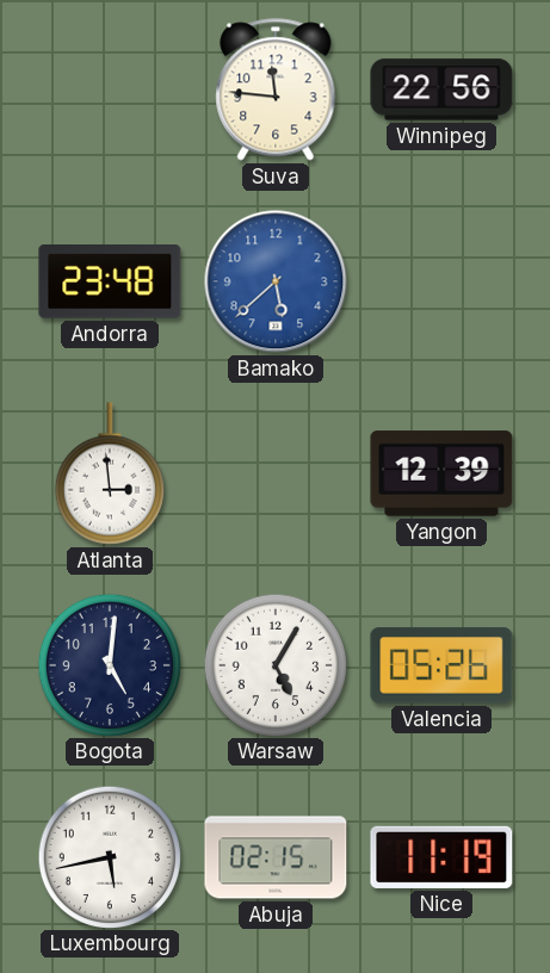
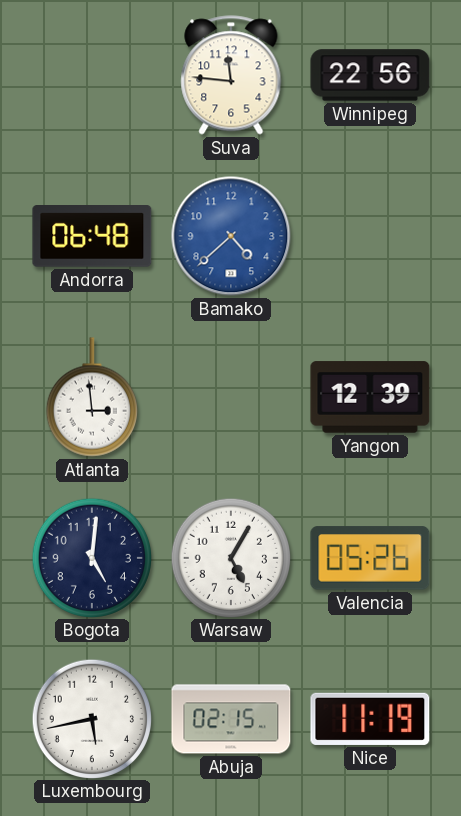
Andorra: 23:48 -> 06:48 (92, 237)
Bamako: 5:38 -> 4:38 (231, 236)
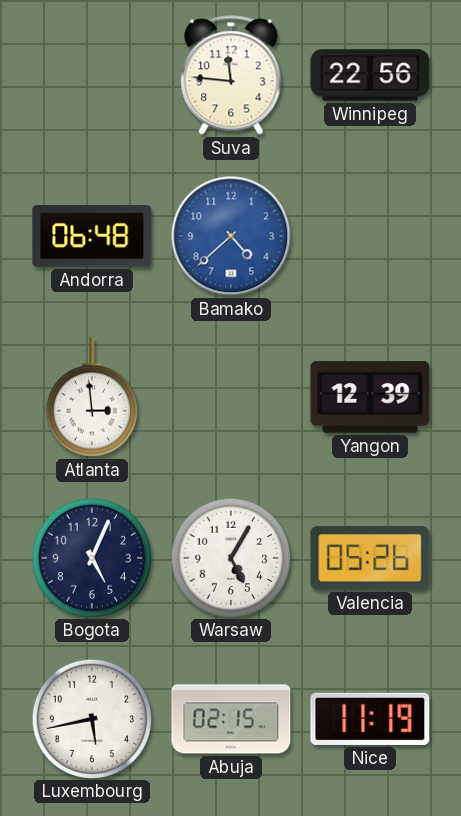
Bogota: 5:01 -> 5:04 (91, 557)
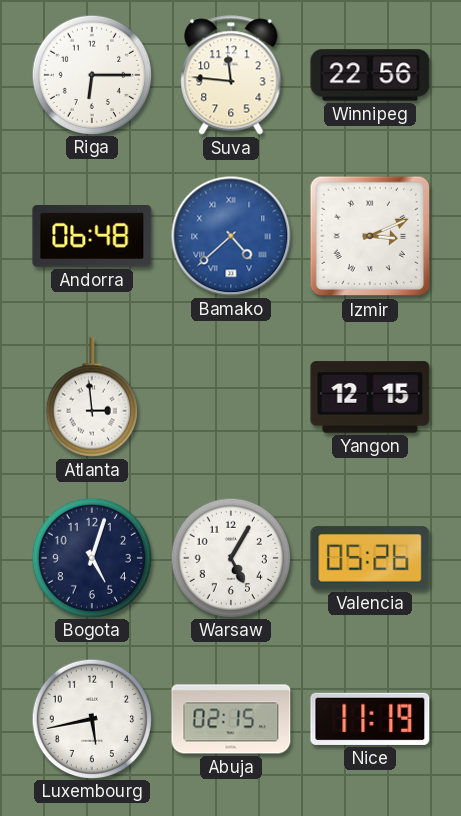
Riga: none -> 6:15 (91, 74)
Bamako numerals: Arabic -> Roman (231, 236)
Izmir: none -> 3:11 (370, 236)
Yangon: 12:39 -> 12:15 (370, 397)
Bogota: 5:04 -> 5:03 (91, 557)
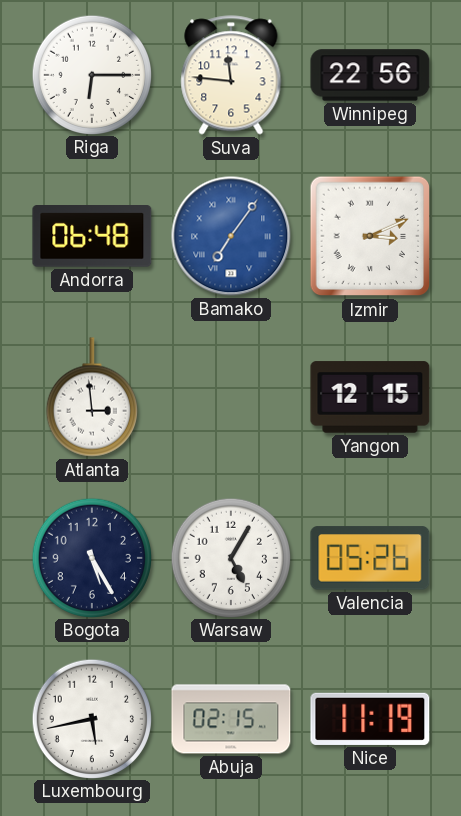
Bamako: 4:38 -> 7:06 (231, 236)
Bogota: 5:03 -> 5:25 (91, 557)
